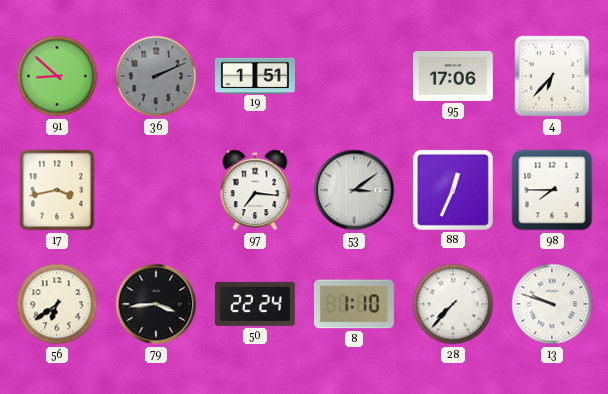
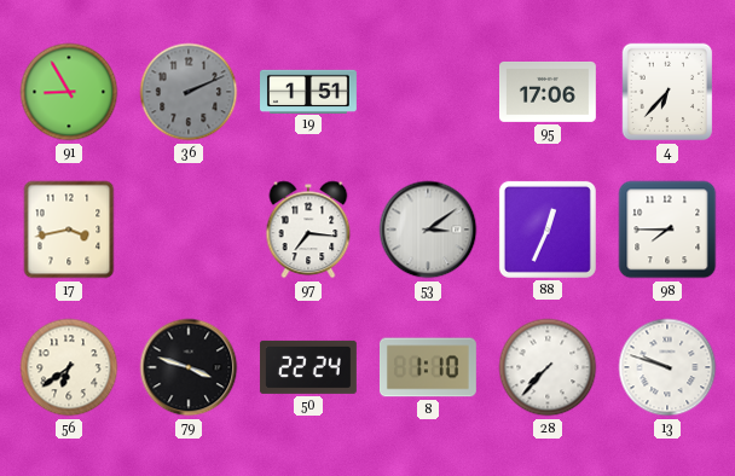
91: 8:52 -> 8:55 (69, 92)
79: 3:44 -> 3:48 (189, 367)
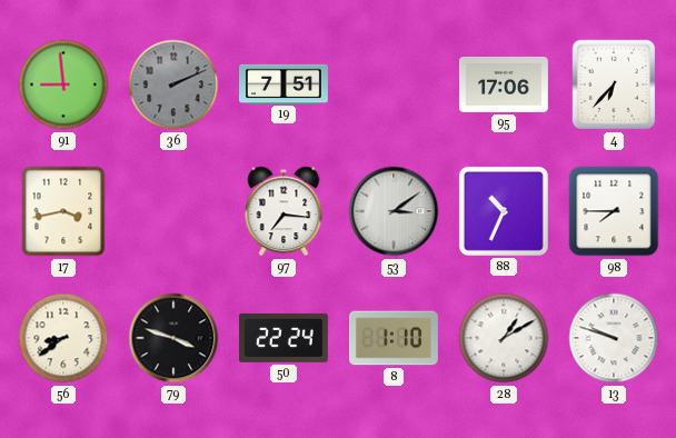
91: 8:55 -> 8:59 (63, 84)
19: 1:51 -> 7:51 (285, 83)
88: 12:34 -> 10:34 (504, 211)
56: 6:39 -> 8:39 (63, 338)
28: 7:37 -> 1:10 (504, 338)
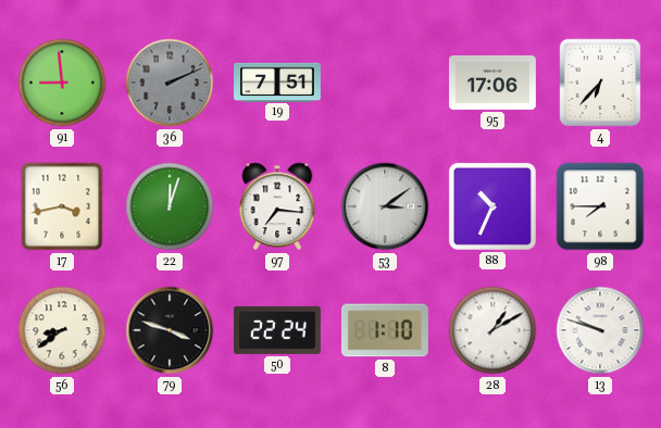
22: none -> 12:03 (170, 206)
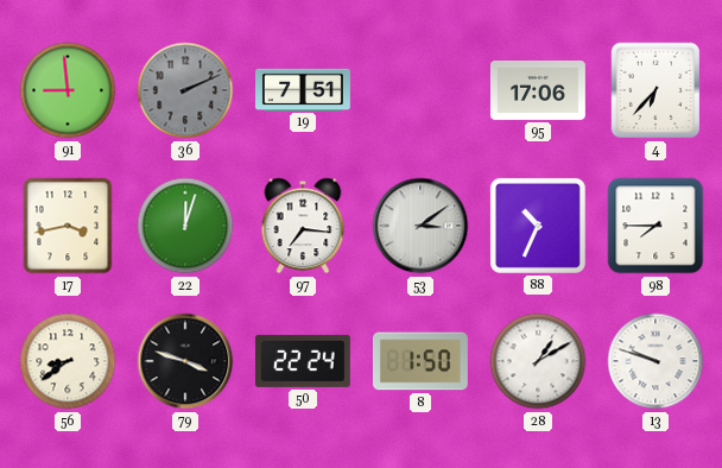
8: 1:10 -> 1:50 (420, 361)
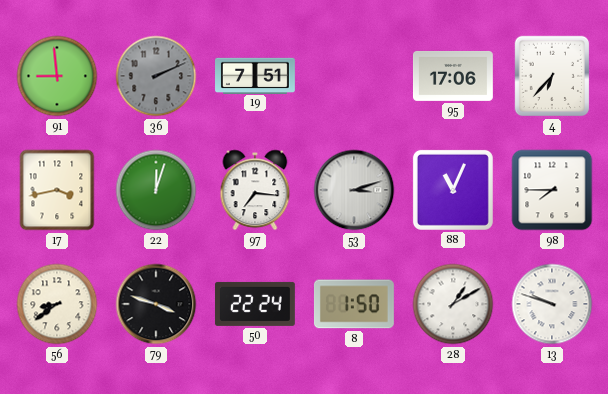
53: 3:09 -> 3:12 (354, 190)
88: 10:34 -> 11:04 (453, 190)
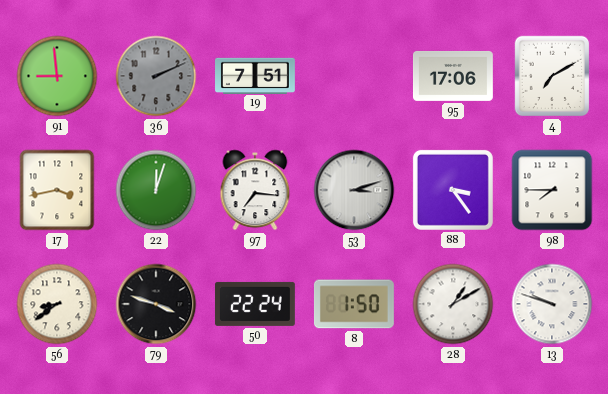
4: 6:37 -> 7:10 (552, 76)
88: 11:04 -> 3:24 (453, 190)
